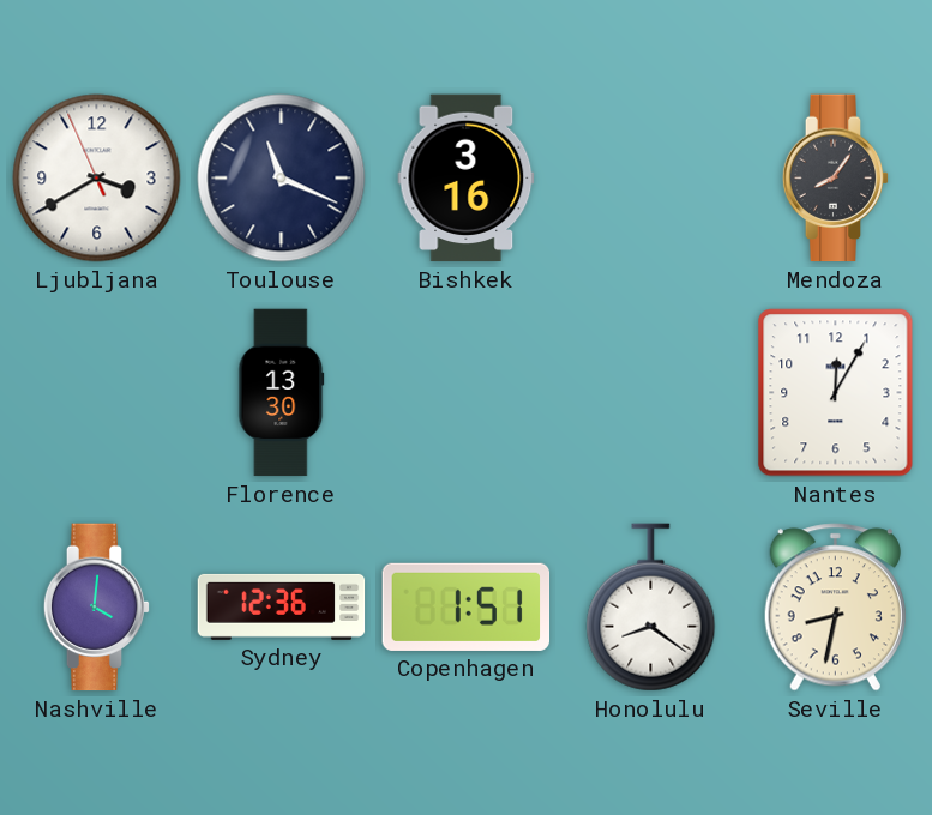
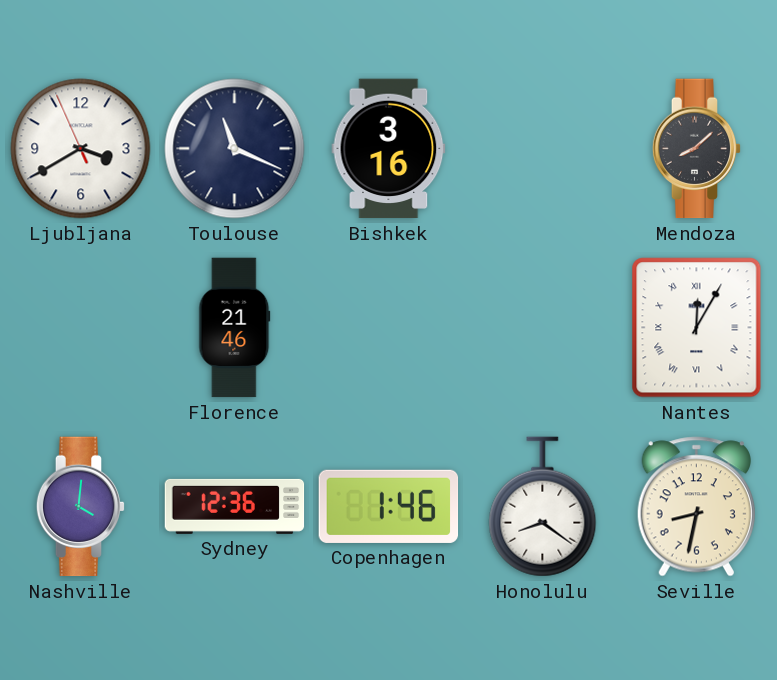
Mendoza: 8:06 -> 8:08 (697, 149)
Florence: 13:30 -> 21:46 (235, 328)
Nantes numerals: Arabic -> Roman (697, 328)
Copenhagen: 1:51 -> 1:46 (389, 506)
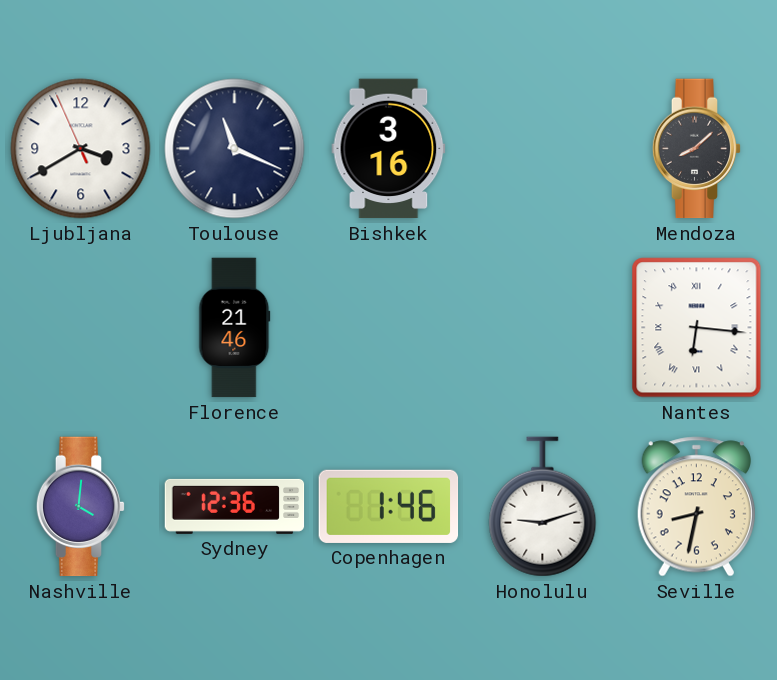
Nantes: 12:05 -> 6:16 (697, 328)
Honolulu: 8:21 -> 9:12 (543, 507)
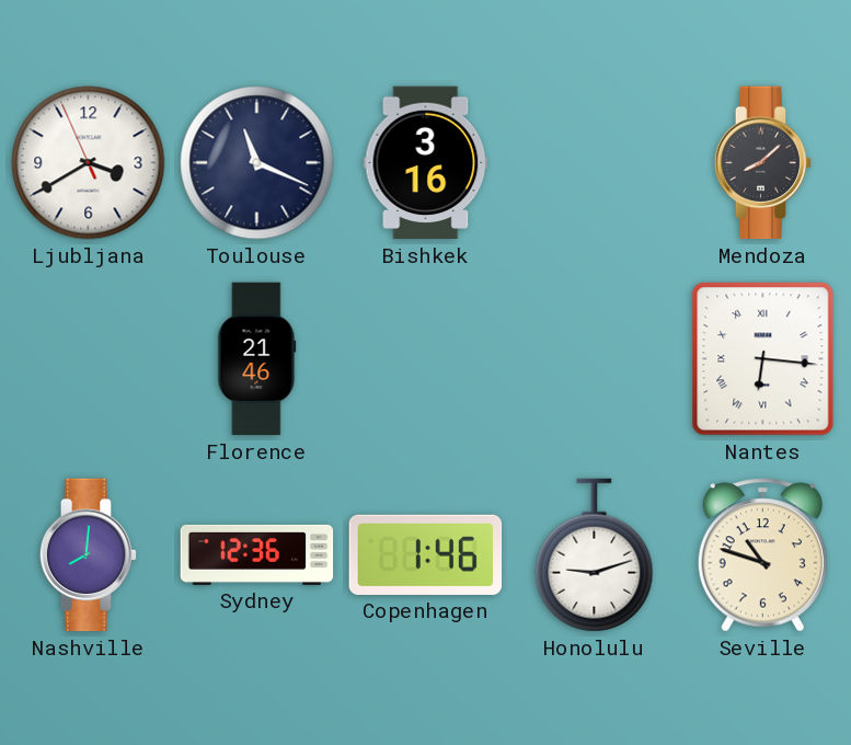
Nashville: 4:01 -> 8:01 (89, 555)
Seville: 8:32 -> 10:48 (762, 555)
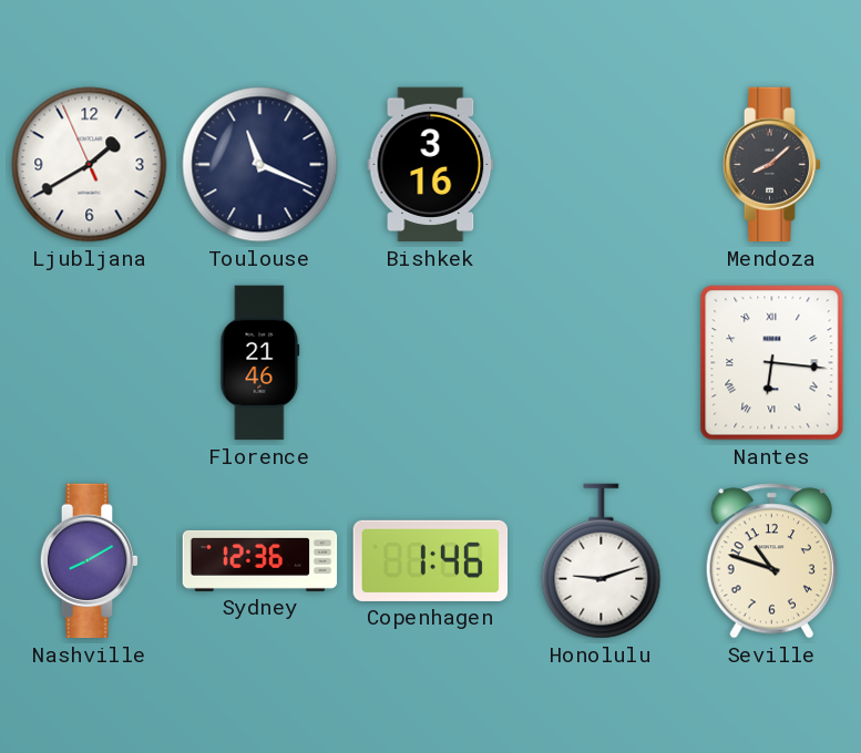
Ljubljana: 3:39 -> 1:39 (90, 165)
Nashville: 8:01 -> 8:10 (90, 561)
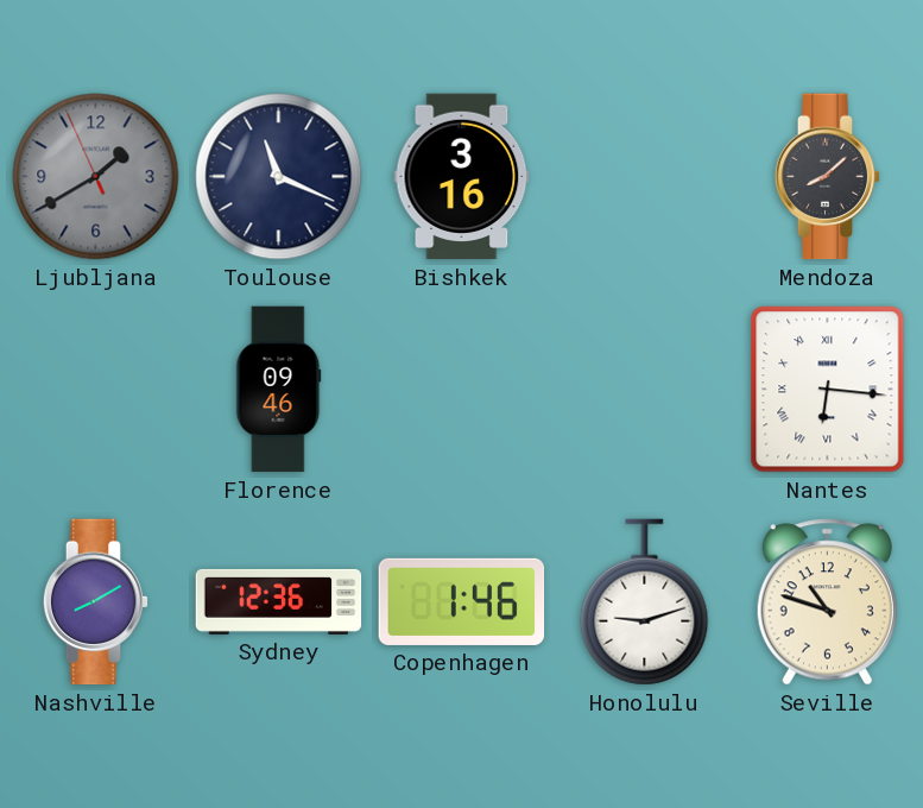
Ljubljana dial: white -> grey (96, 177)
Florence: 21:46 -> 09:46 (279, 390)
